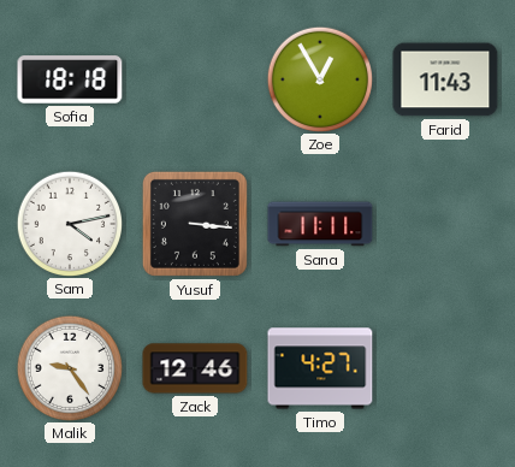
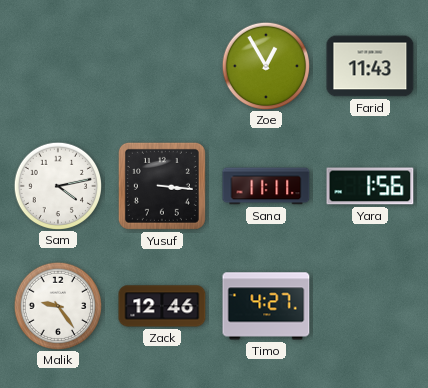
Sofia: 18:18 -> none (70, 79)
Yara: none -> 1:56 (370, 186)
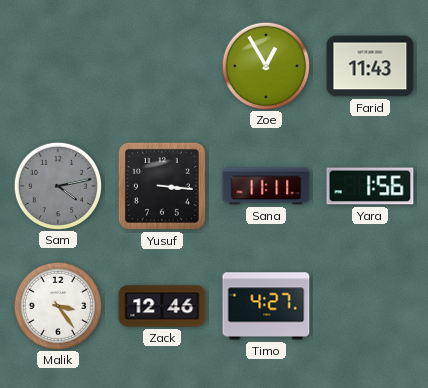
Sam dial: white -> grey (57, 185)
Malik: 9:24 -> 3:24 (57, 305)
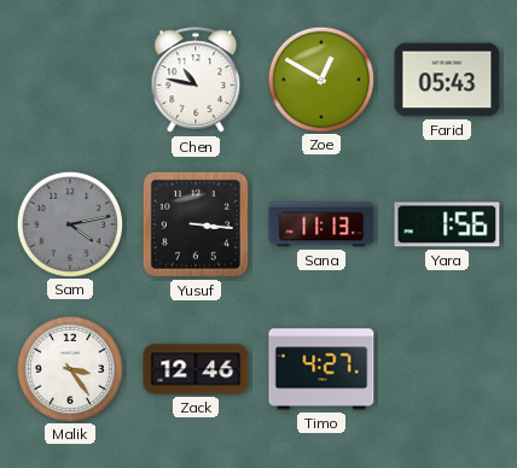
Chen: none -> 10:47 (196, 81)
Zoe: 12:55 -> 12:50 (320, 78)
Farid: 11:43 -> 05:43 (447, 80)
Sana: 11:11 -> 11:13 (321, 224)
